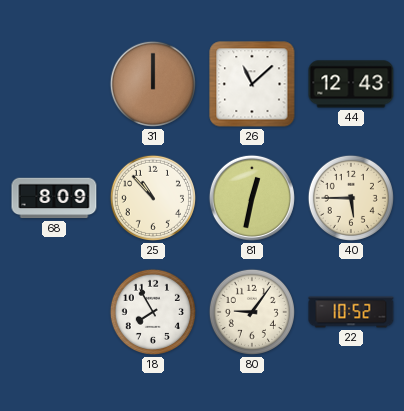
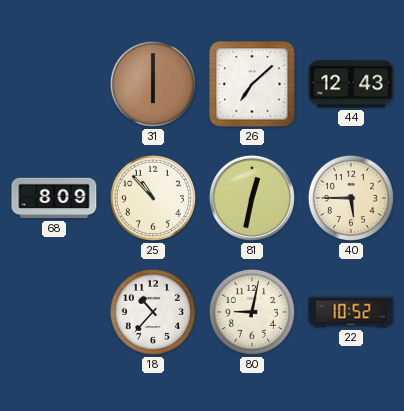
31: 12:00 -> 6:00 (153, 84)
26: 11:08 -> 7:08 (252, 84)
18: 7:55 -> 10:37 (153, 312)
80: 9:06 -> 9:02 (252, 312)
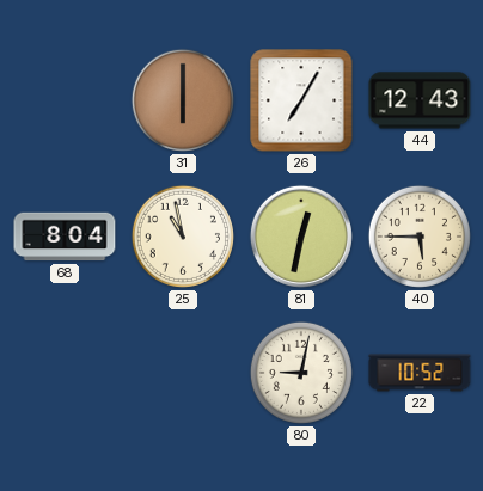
26: 7:08 -> 7:05 (301, 100)
68: 8:09 -> 8:04 (65, 237)
25: 10:53 -> 10:58 (183, 237)
18: 10:37 -> none (153, 312)
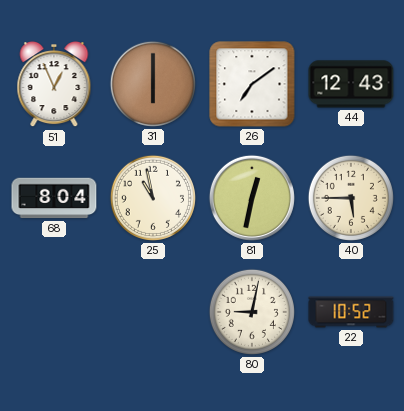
51: none -> 12:56 (54, 84)
26: 7:05 -> 7:09 (252, 84)
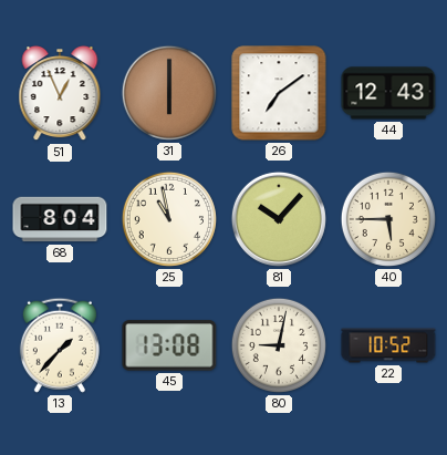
81: 12:32 -> 10:07 (279, 219)
13: none -> 1:37 (60, 345)
45: none -> 13:08 (169, 345)
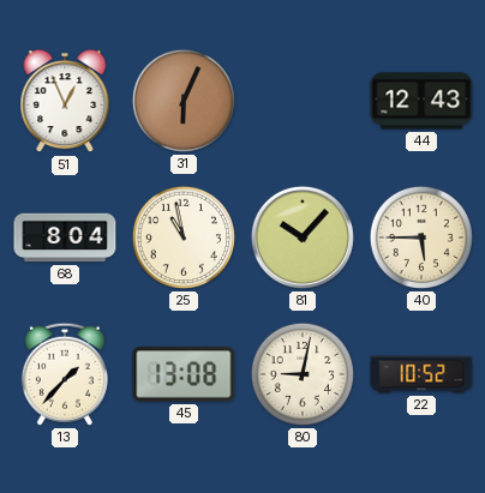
31: 6:00 -> 6:04 (184, 101)
26: 7:09 -> none (279, 93)
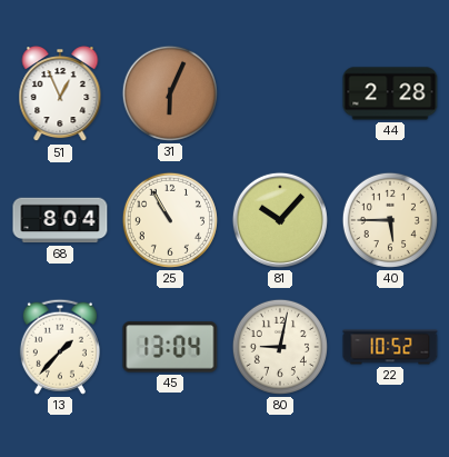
44: 12:43 -> 2:28 (390, 93)
25: 10:58 -> 10:55 (170, 220)
45: 13:08 -> 13:04 (170, 347)
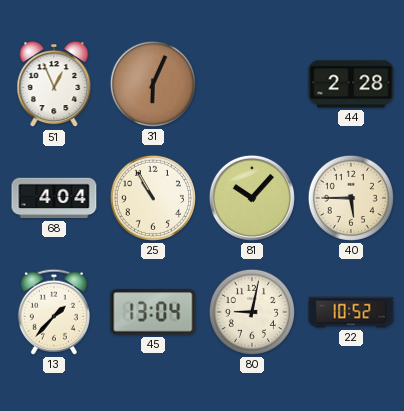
68: 8:04 -> 4:04 (54, 198)
